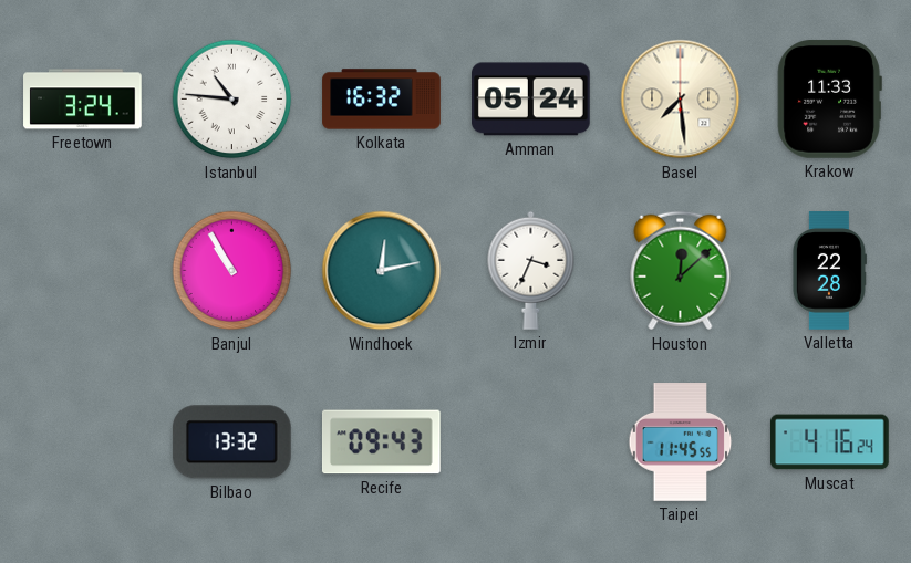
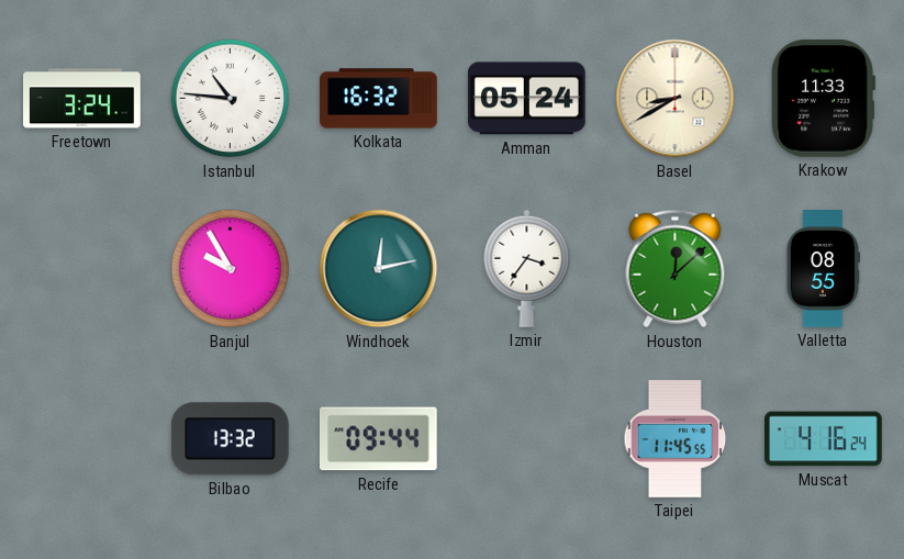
Basel: 7:29 -> 8:40 (676, 99)
Banjul: 10:55 -> 9:55 (231, 269)
Izmir: 3:34 -> 3:36 (527, 268)
Valletta: 22:28 -> 08:55 (823, 269)
Recife: 09:43 -> 09:44 (378, 439)
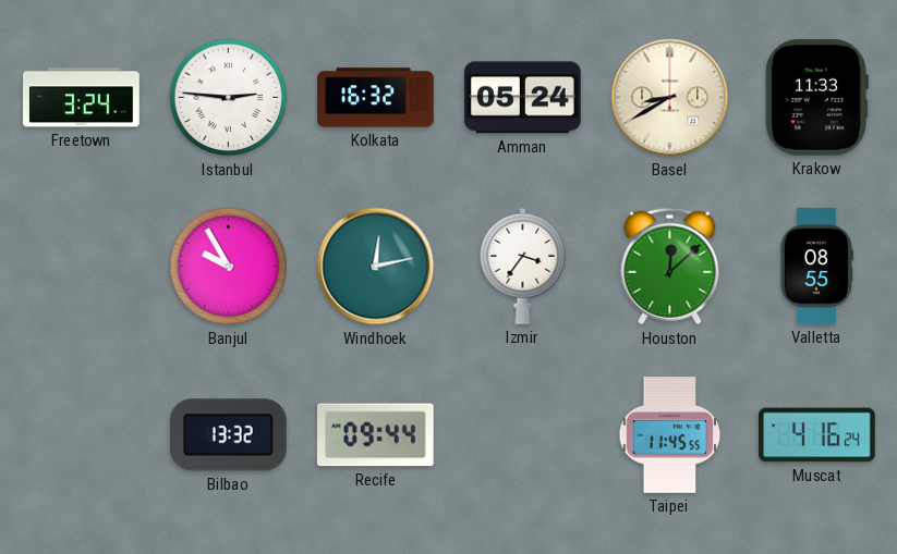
Istanbul: 10:46 -> 2:46 (229, 98)
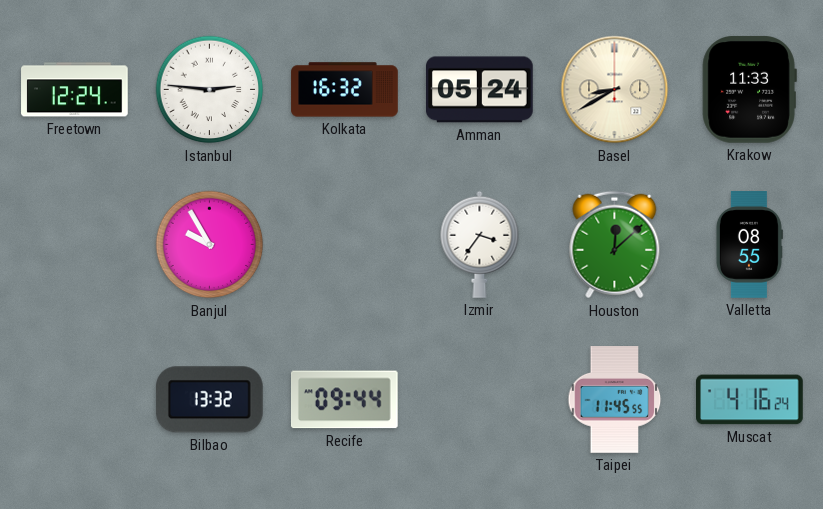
Freetown: 3:24 -> 12:24 (75, 90)
Windhoek: 12:13 -> none (376, 267)
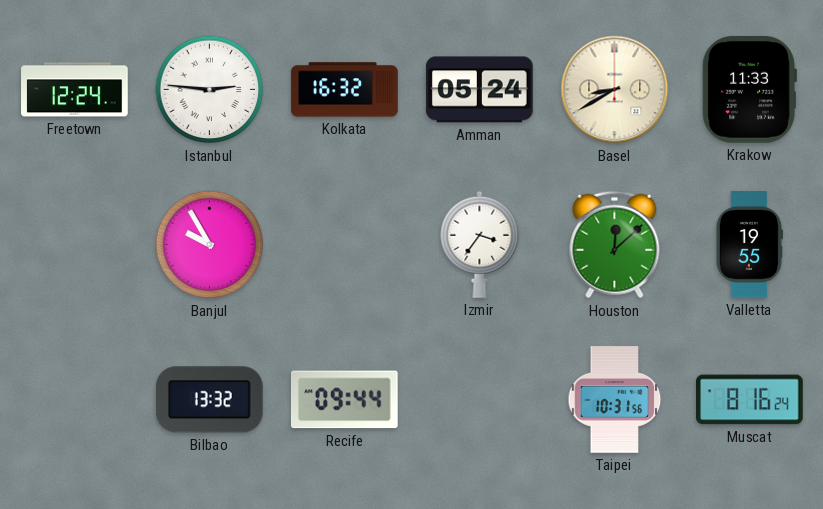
Valletta: 08:55 -> 19:55 (749, 245)
Taipei: 11:45 -> 10:31 (615, 400)
Muscat: 4:16 -> 8:16 (750, 400)
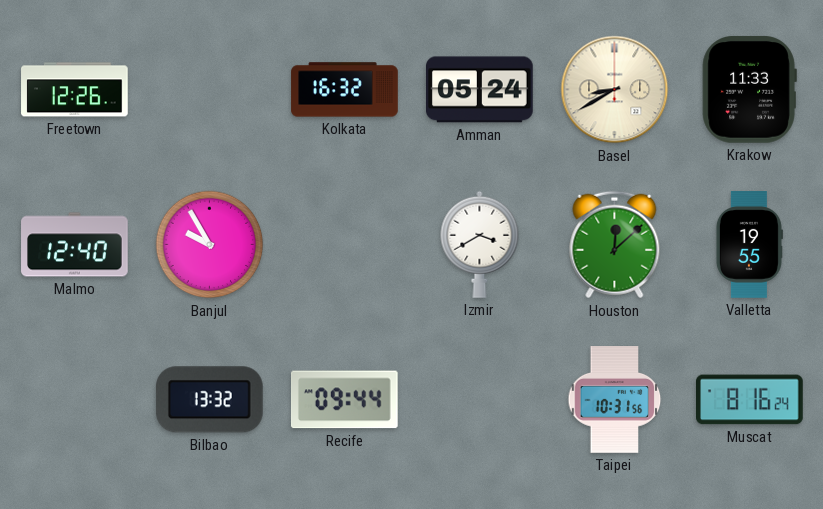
Freetown: 12:24 -> 12:26 (75, 90)
Istanbul: 2:46 -> none (210, 90)
Malmo: none -> 12:40 (75, 245)
Izmir: 3:36 -> 3:40 (480, 244)
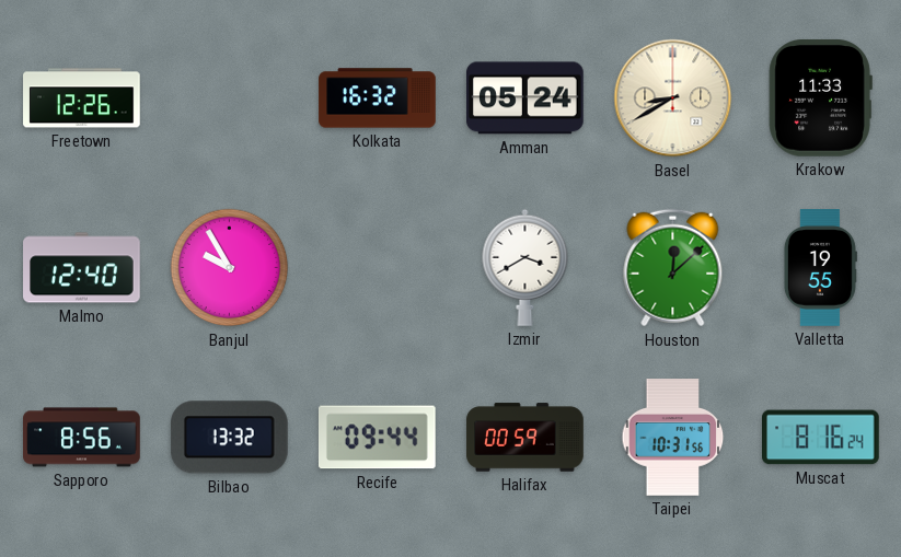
Sapporo: none -> 8:56 (82, 438)
Halifax: none -> 00:59 (525, 438)
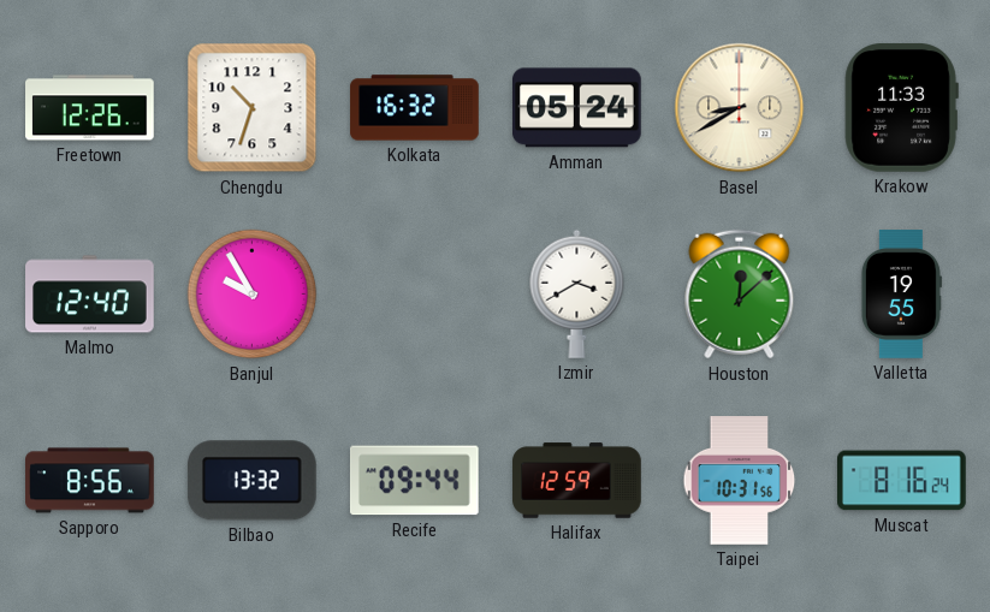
Chengdu: none -> 10:33 (253, 108)
Halifax: 00:59 -> 12:59 (577, 481)
